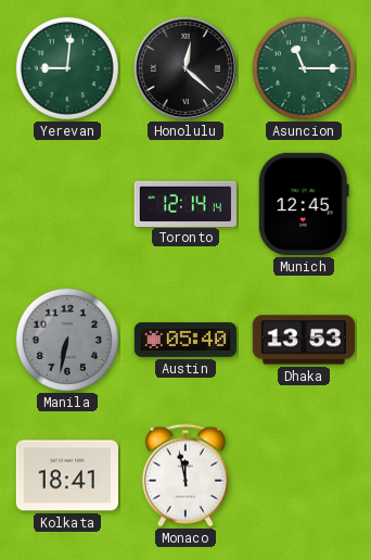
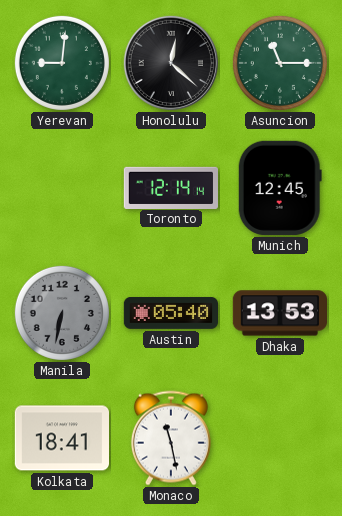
Monaco: 11:58 -> 11:28 (171, 438)
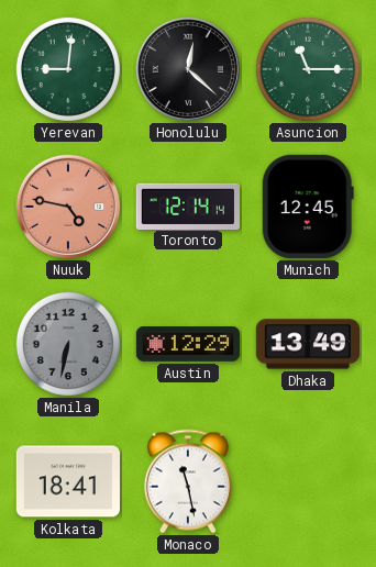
Nuuk: none -> 4:47 (68, 207)
Austin: 05:40 -> 12:29 (187, 345)
Dhaka: 13:53 -> 13:49 (307, 344)
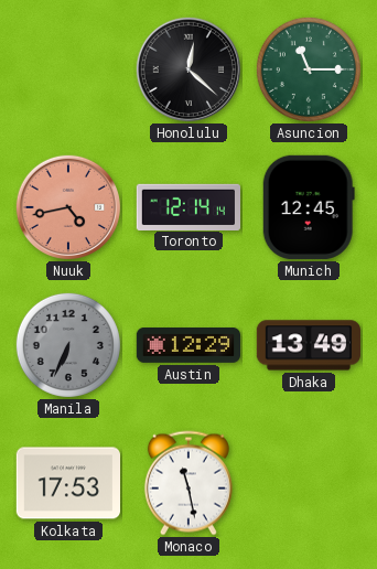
Yerevan: 9:01 -> none (68, 69)
Nuuk: 4:47 -> 4:43 (68, 207)
Manila: 6:32 -> 6:34 (68, 345)
Kolkata: 18:41 -> 17:53 (67, 483)
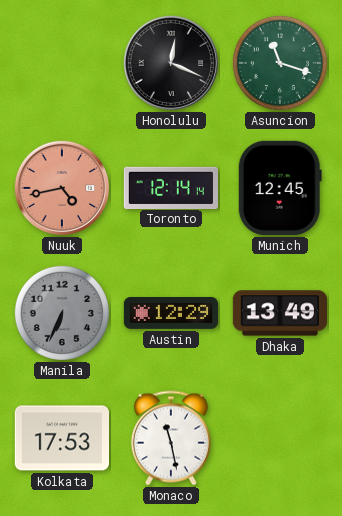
Honolulu: 12:22 -> 12:19 (171, 63)
Asuncion: 11:15 -> 11:18 (280, 63)
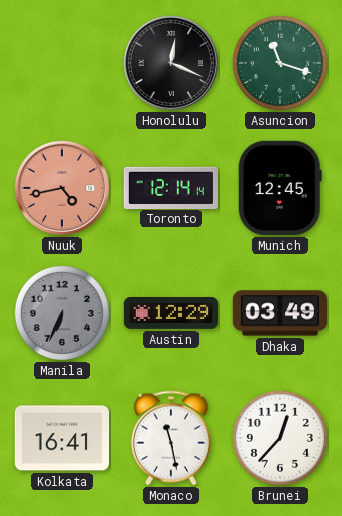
Dhaka: 13:49 -> 03:49 (279, 313)
Kolkata: 17:53 -> 16:41 (61, 438)
Brunei: none -> 12:37 (280, 438)
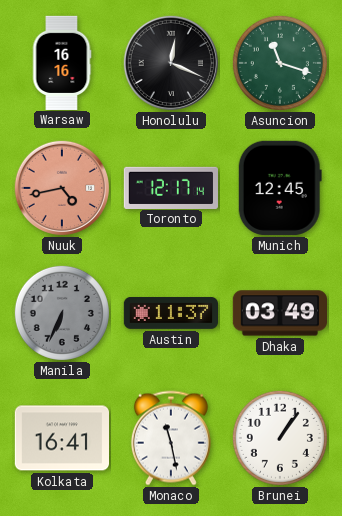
Warsaw: none -> 16:16 (62, 62)
Toronto: 12:14 -> 12:17 (170, 187)
Austin: 12:29 -> 11:37 (170, 314)
Brunei: 12:37 -> 1:06 (280, 438)
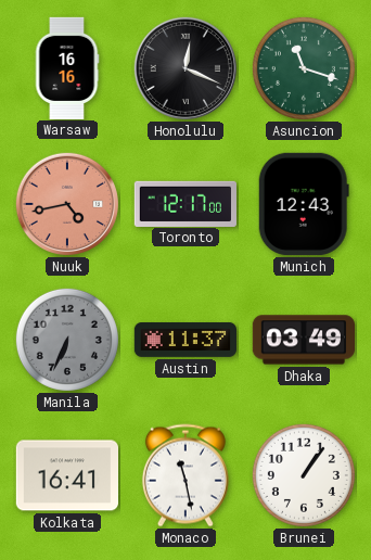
Toronto: 12:17:14 -> 12:17:00 (184, 203)
Munich: 12:45 -> 12:43 (304, 204)
